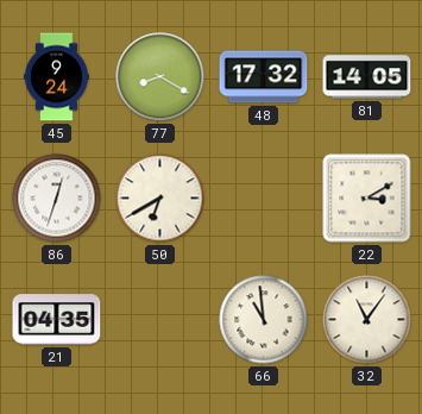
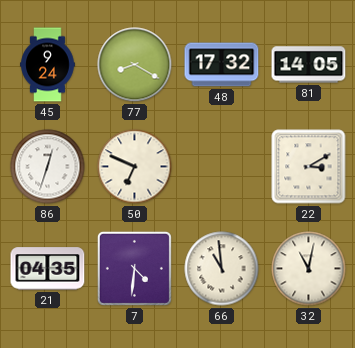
50: 6:40 -> 6:49 (135, 167)
7: none -> 4:31 (134, 268)
32: 11:06 -> 11:02 (309, 269)
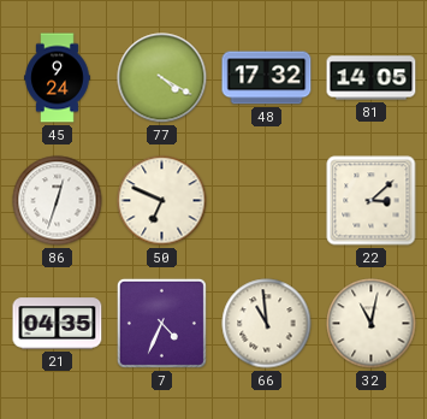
77: 8:20 -> 4:20 (162, 78)
22: 3:10 -> 3:08 (372, 201)
7: 4:31 -> 4:34 (161, 323)
